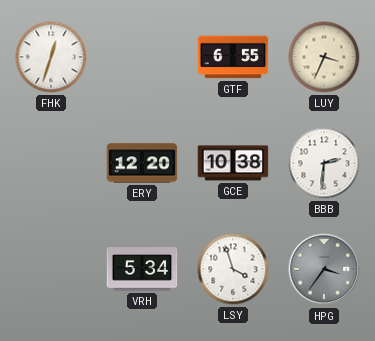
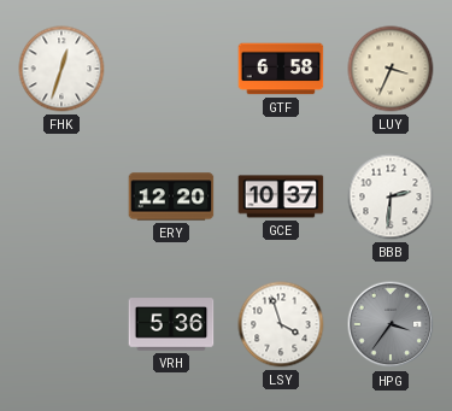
GTF: 6:55 -> 6:58 (281, 69)
GCE: 10:38 -> 10:37 (281, 196)
VRH: 5:34 -> 5:36 (171, 324)
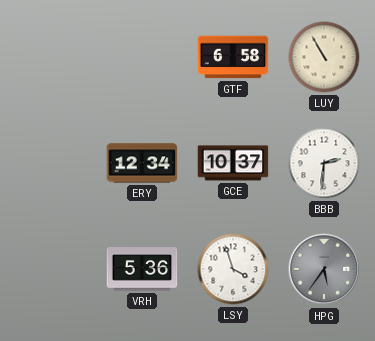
FHK: 12:33 -> none (61, 69)
LUY: 3:34 -> 10:55 (324, 57)
ERY: 12:20 -> 12:34 (142, 163)
HPG: 3:36 -> 5:36 (324, 269)
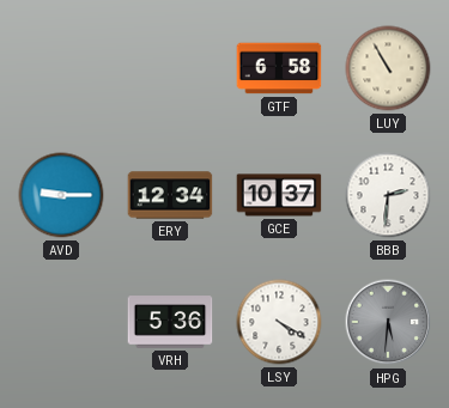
AVD: none -> 9:15 (61, 195)
LSY: 3:57 -> 4:20 (279, 322)
HPG: 5:36 -> 5:31 (388, 322)
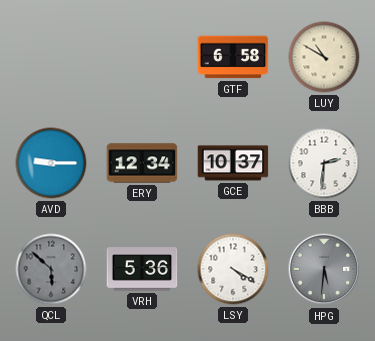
LUY: 10:55 -> 10:50 (324, 57)
QCL: none -> 5:52 (51, 269)
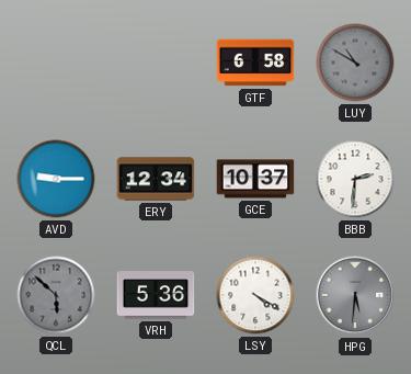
LUY dial: cream -> grey (355, 63)
